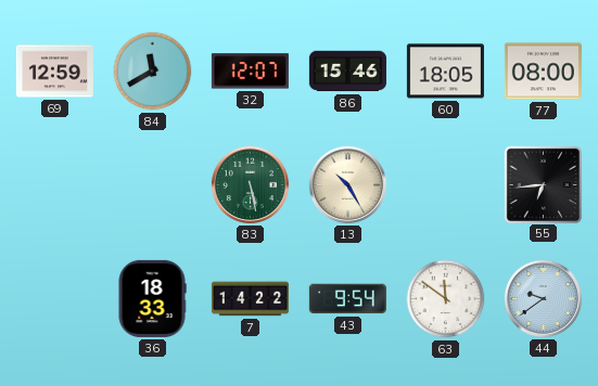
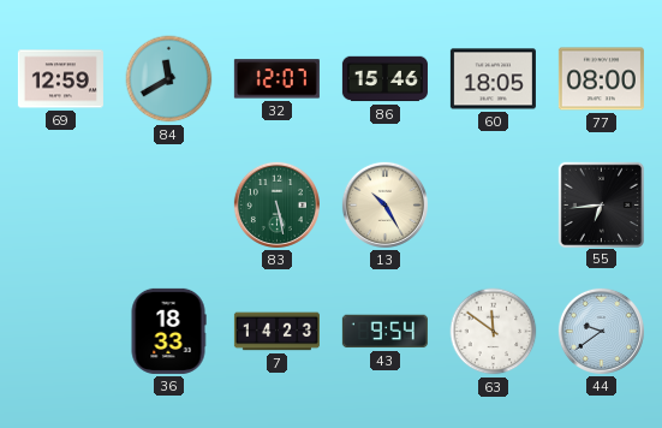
7: 14:22 -> 14:23 (276, 332)
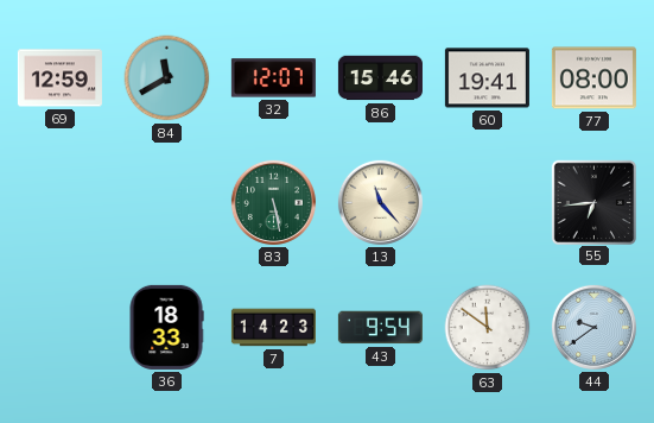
60: 18:05 -> 19:41 (487, 78)
13: 10:25 -> 11:23 (380, 202)
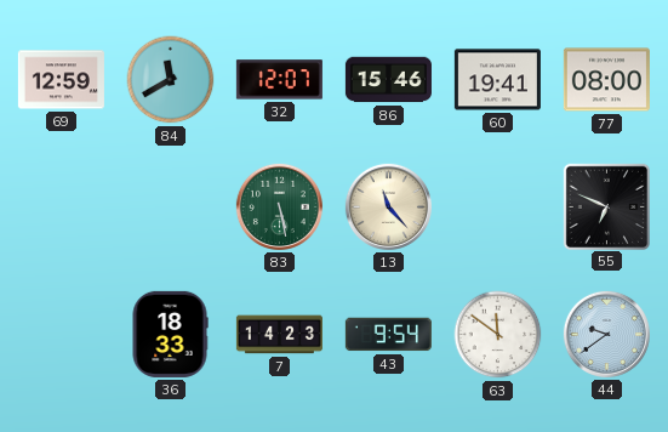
55: 6:44 -> 6:49 (606, 206)
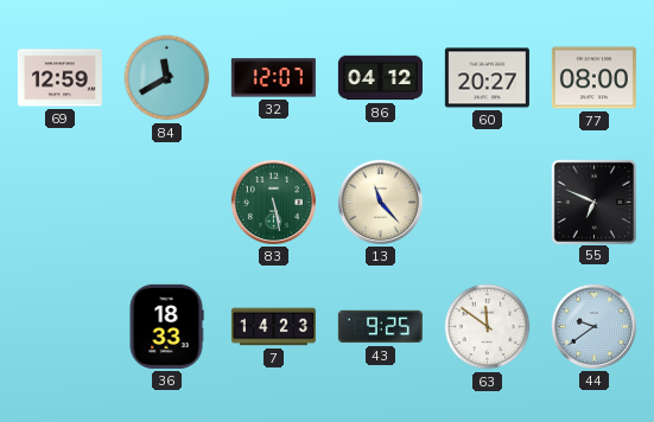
86: 15:46 -> 04:12 (380, 78)
60: 19:41 -> 20:27 (487, 78)
43: 9:54 -> 9:25 (380, 327)
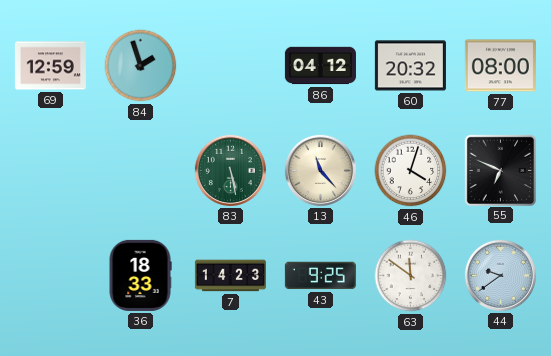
84: 11:40 -> 1:57 (141, 66)
32: 12:07 -> none (273, 78)
60: 20:27 -> 20:32 (410, 66)
46: none -> 4:03 (411, 171)
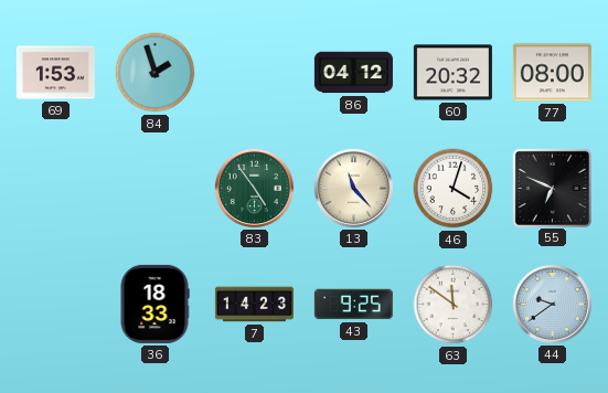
69: 12:59 -> 1:53 (55, 73)
83: 5:28 -> 4:54 (254, 188)
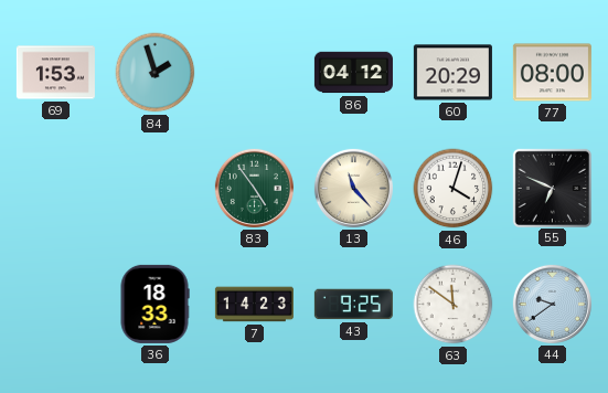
60: 20:32 -> 20:29 (452, 73)
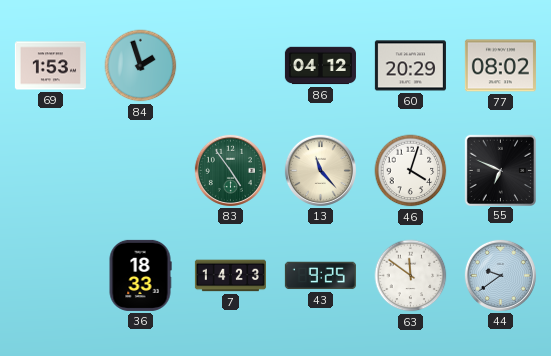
77: 08:00 -> 08:02 (500, 66)
